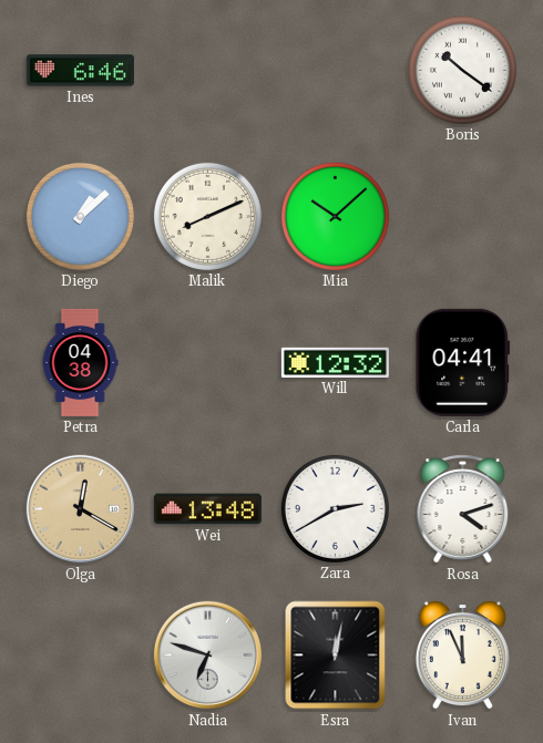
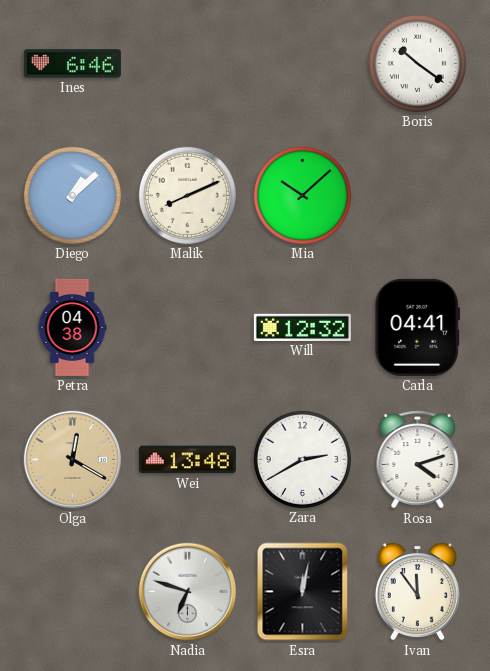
Ivan: 11:56 -> 11:54 (417, 592)
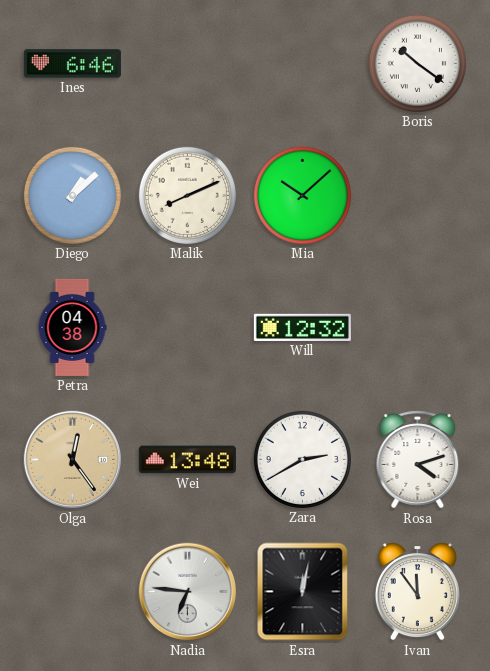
Carla: 04:41 -> none (418, 327)
Olga: 12:20 -> 12:24 (73, 460)
Nadia: 6:48 -> 6:46 (188, 592)
